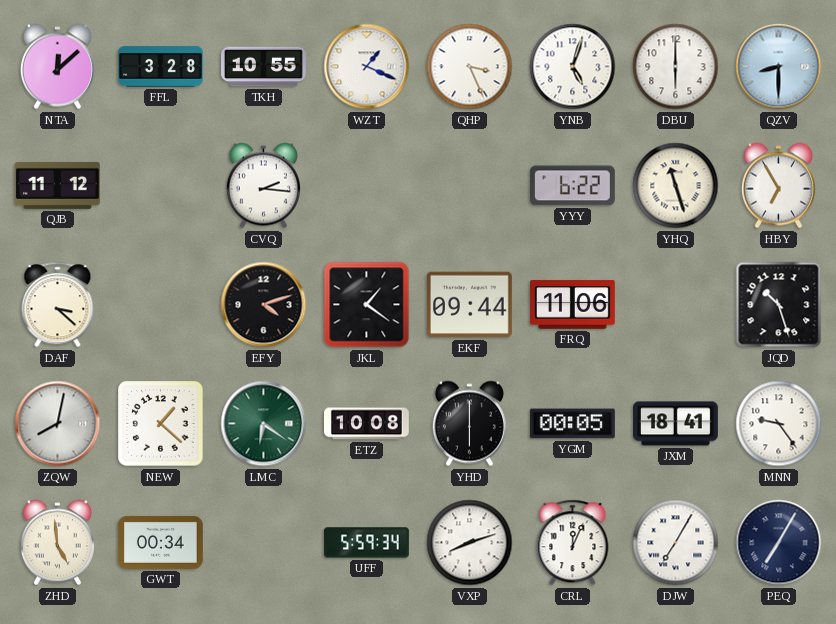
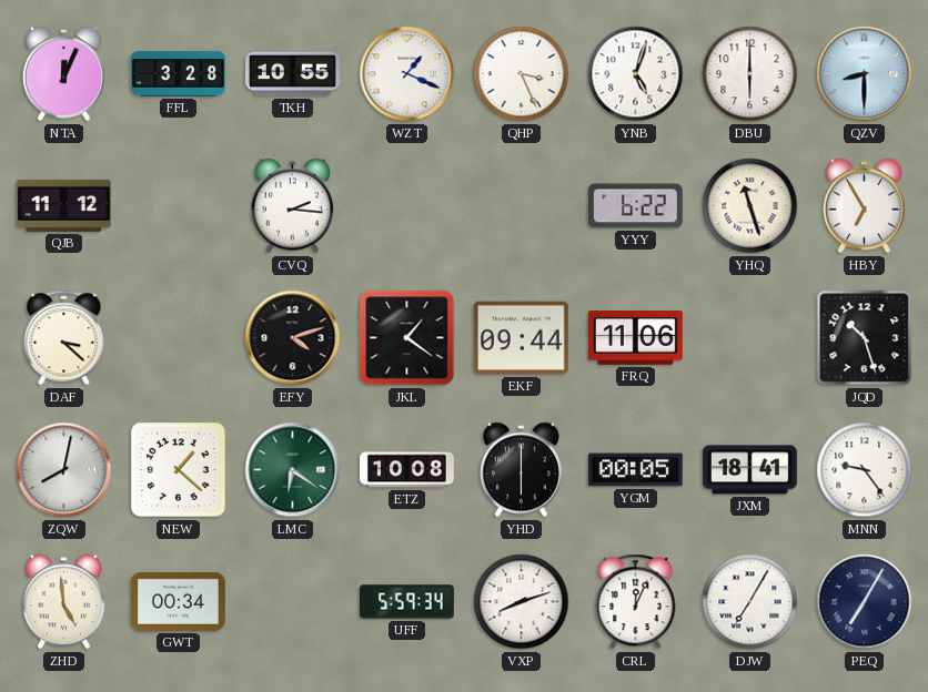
NTA: 12:08 -> 12:04 (63, 74)
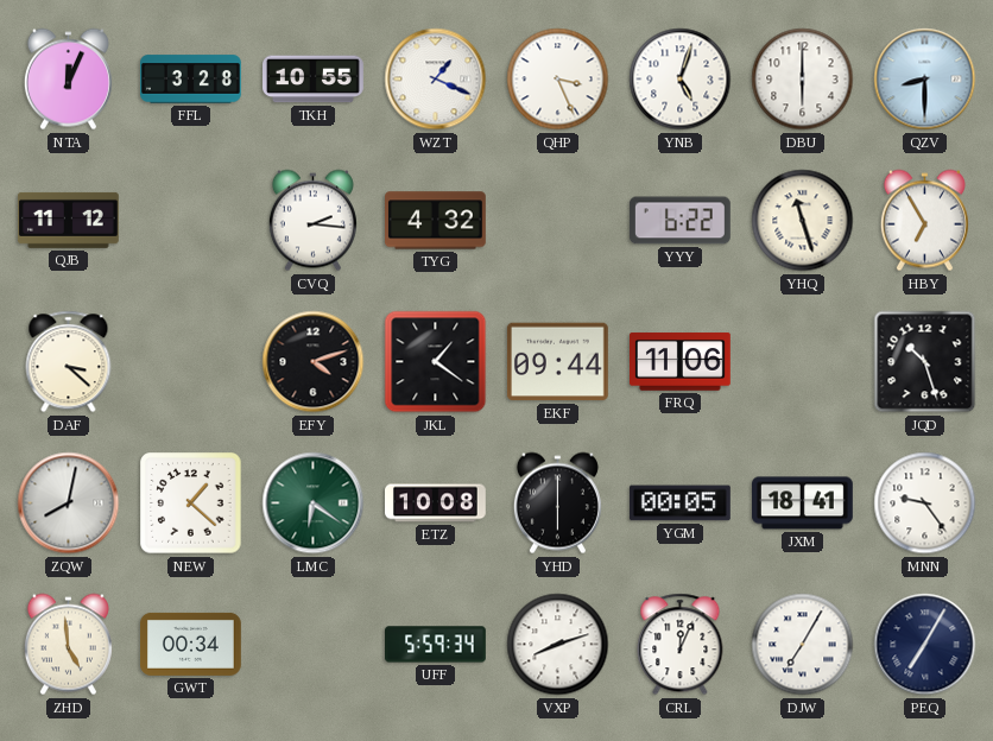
TYG: none -> 4:32 (436, 221)
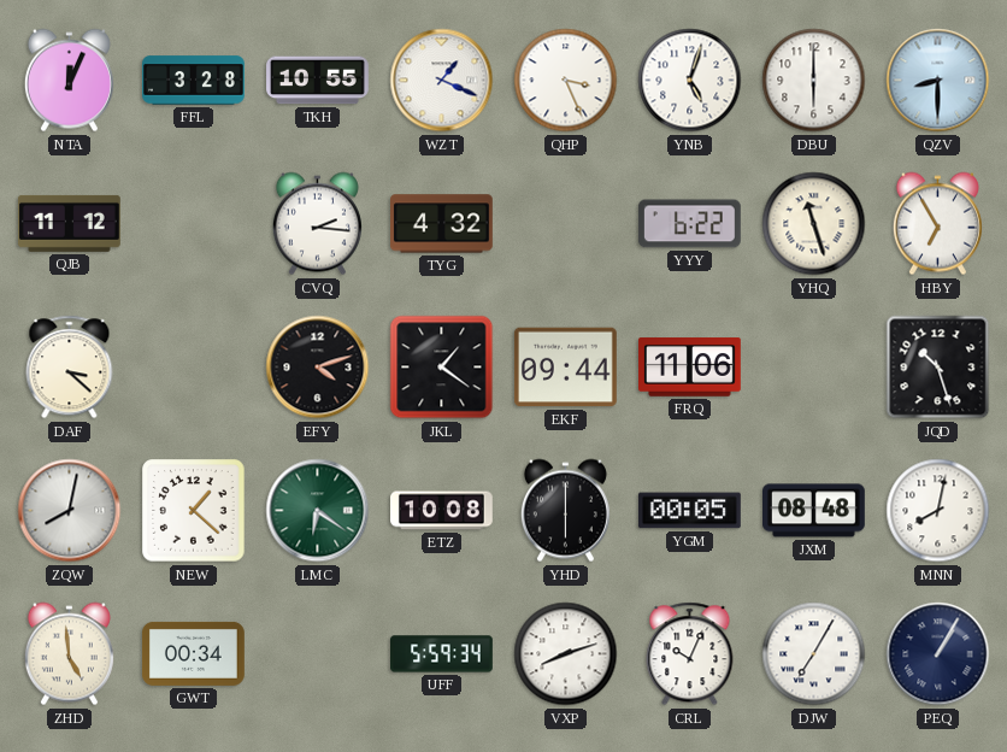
JXM: 18:41 -> 08:48 (814, 511)
MNN: 9:24 -> 8:02 (938, 511)
CRL: 12:04 -> 10:04 (690, 654)
PEQ: 7:05 -> 1:05 (938, 654)
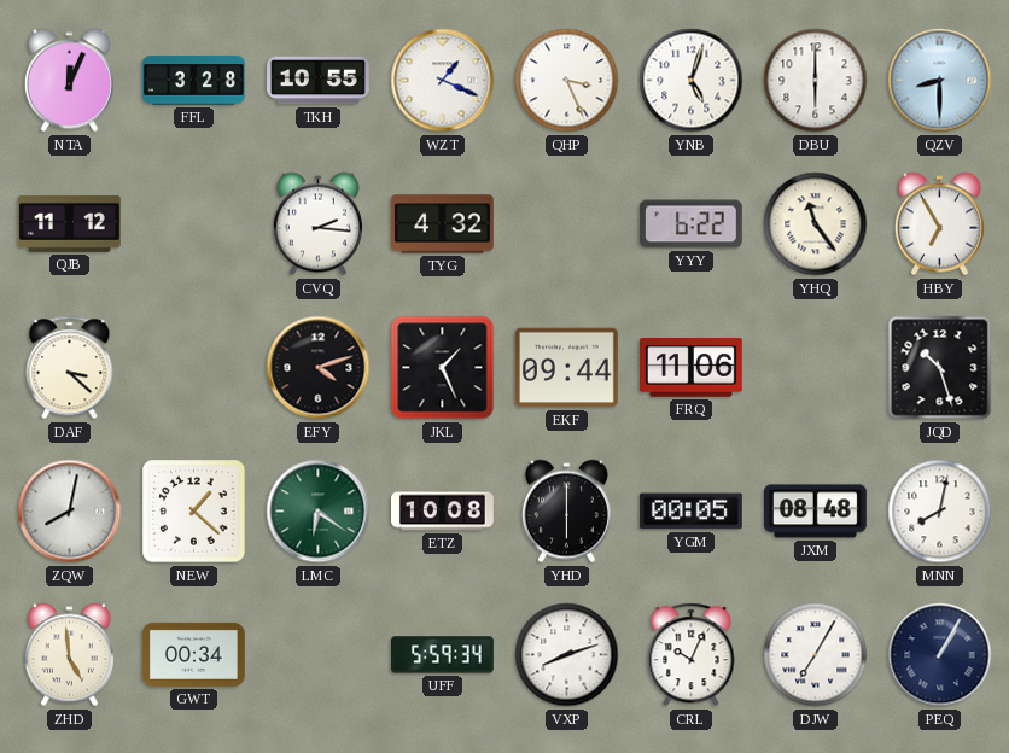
YHQ: 11:27 -> 11:24 (816, 224)
JKL: 1:21 -> 1:26 (443, 368)
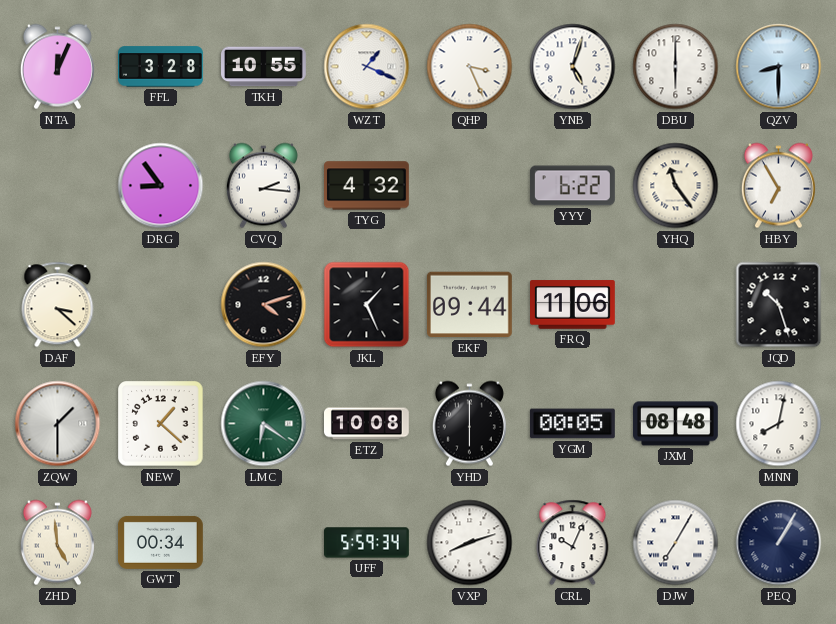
QJB: 11:12 -> none (69, 223)
DRG: none -> 8:54 (161, 186)
ZQW: 8:02 -> 1:30 (58, 424)
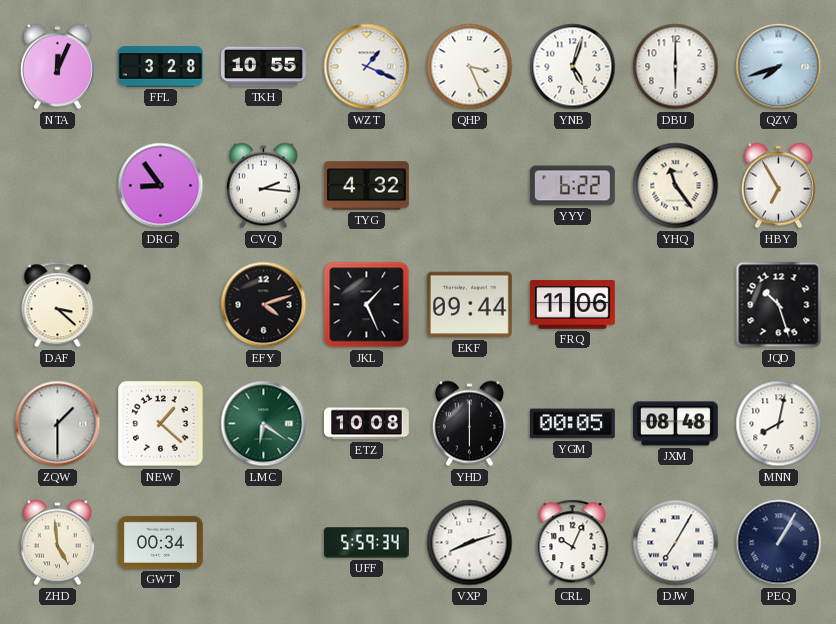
QZV: 8:30 -> 7:42 (779, 67)
